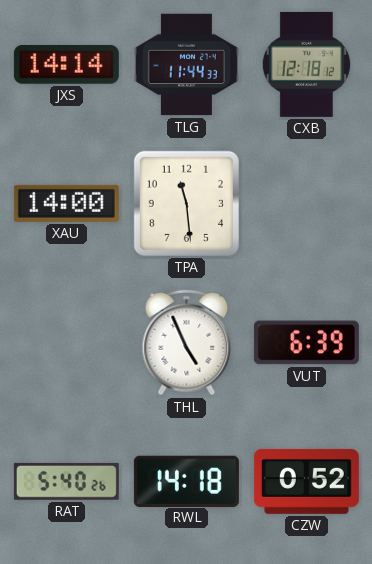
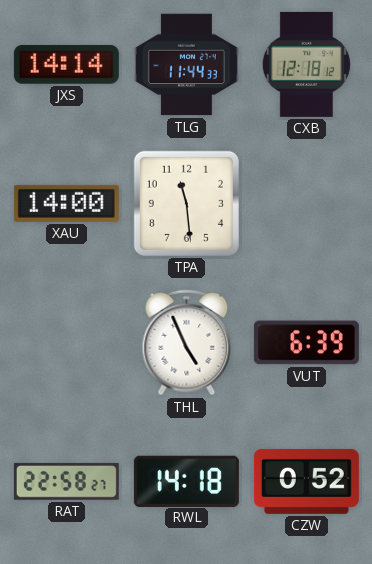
RAT: 5:40 -> 22:58 (66, 481)
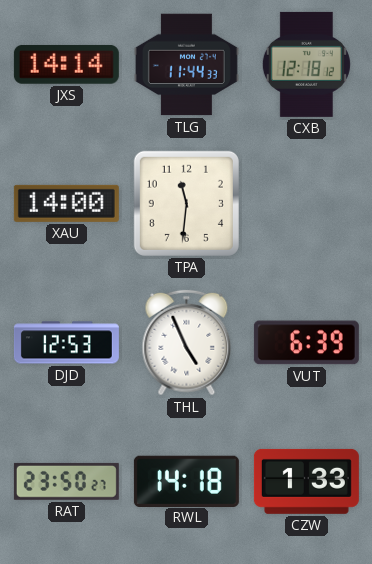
TPA: 11:29 -> 11:31 (186, 203)
DJD: none -> 12:53 (66, 343)
RAT: 22:58 -> 23:50 (66, 481)
CZW: 0:52 -> 1:33 (306, 481)
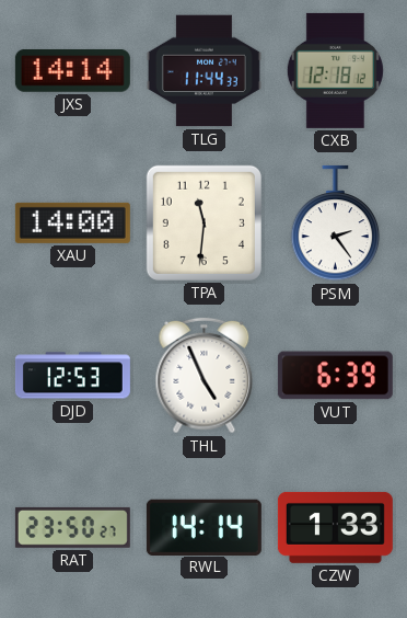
PSM: none -> 2:24 (336, 224)
RWL: 14:18 -> 14:14 (203, 527)
